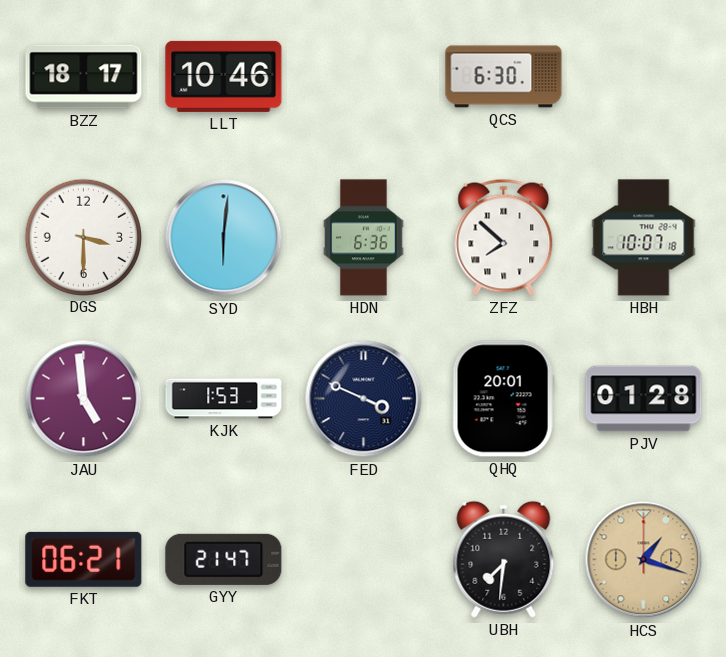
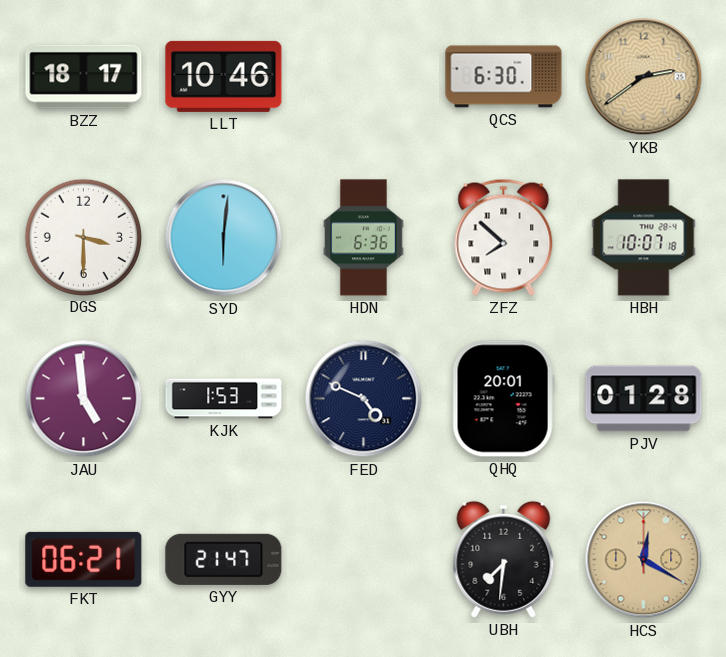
YKB: none -> 2:39 (644, 77)
FED: 3:49 -> 4:49 (364, 399)
HCS: 1:18 -> 12:20 (644, 560)
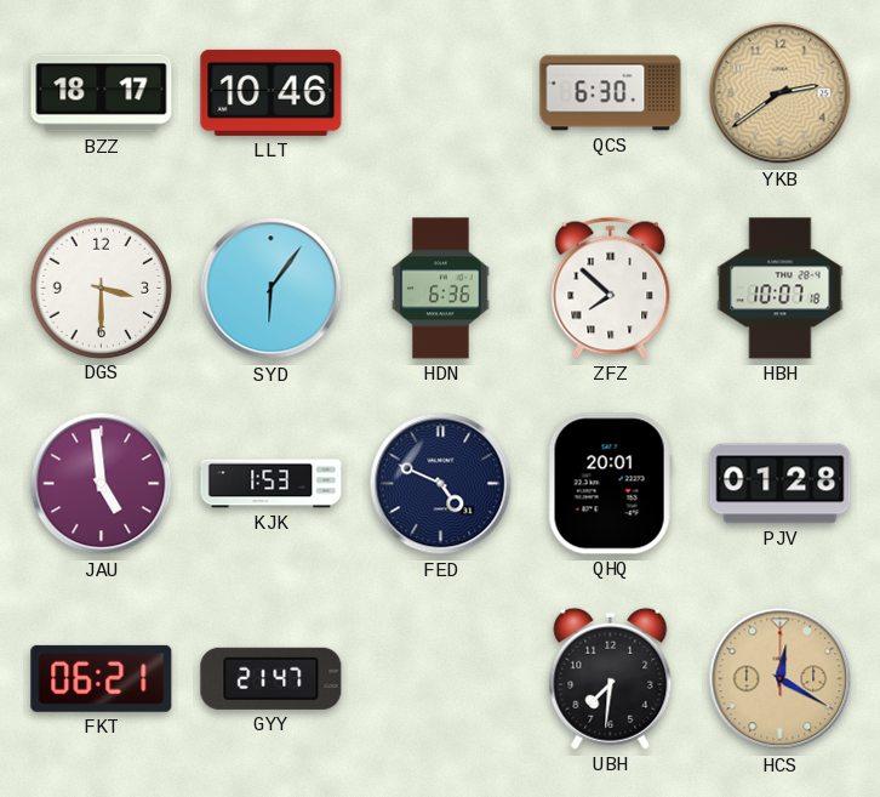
SYD: 6:01 -> 6:06 (272, 289)
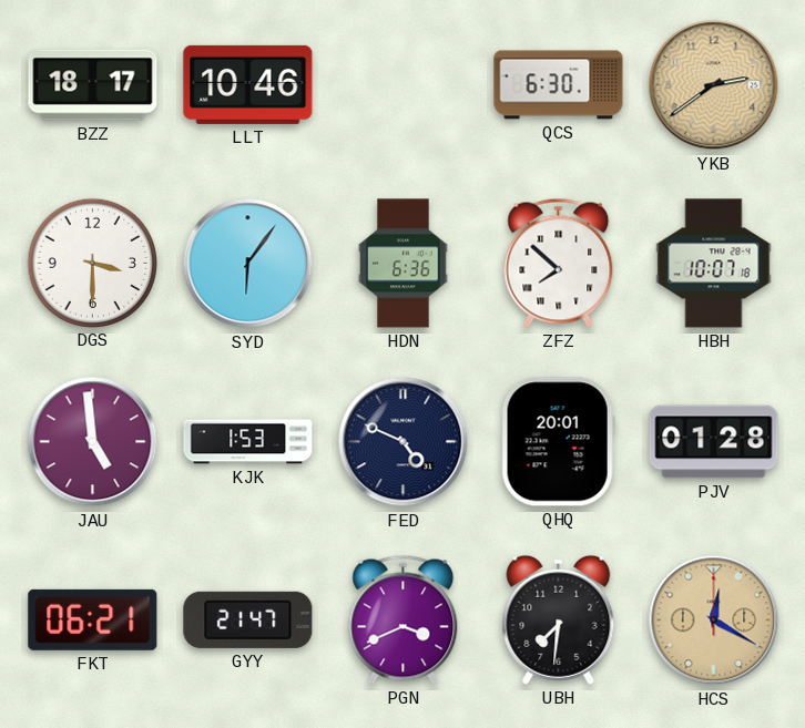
PGN: none -> 3:41 (404, 619)
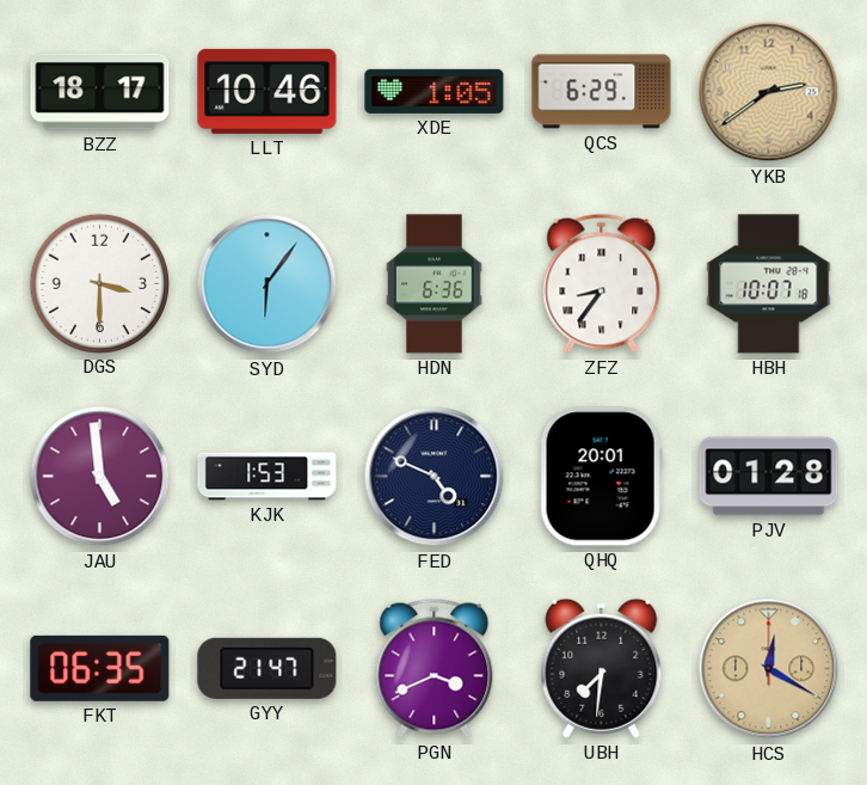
XDE: none -> 1:05 (435, 91)
QCS: 6:30 -> 6:29 (602, 92)
ZFZ: 7:52 -> 8:36 (602, 283)
FKT: 06:21 -> 06:35 (100, 668)
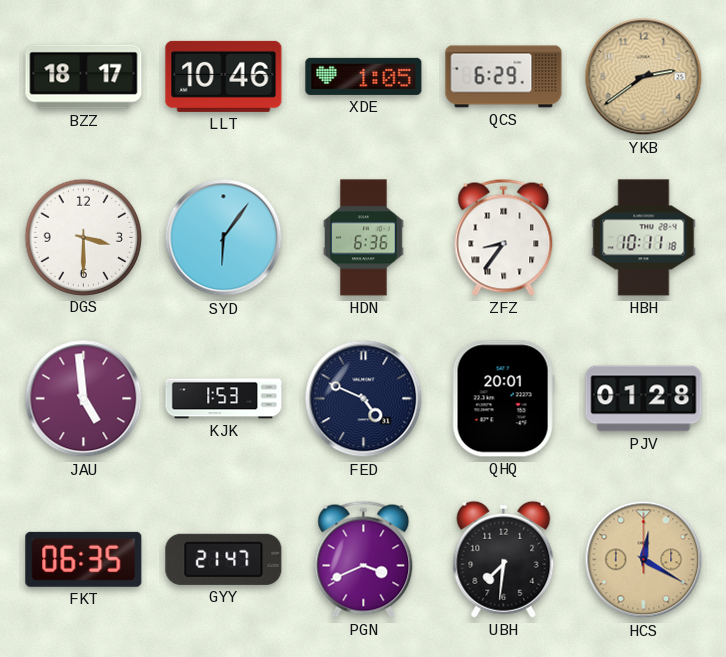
HBH: 10:07 -> 10:11 (644, 238)
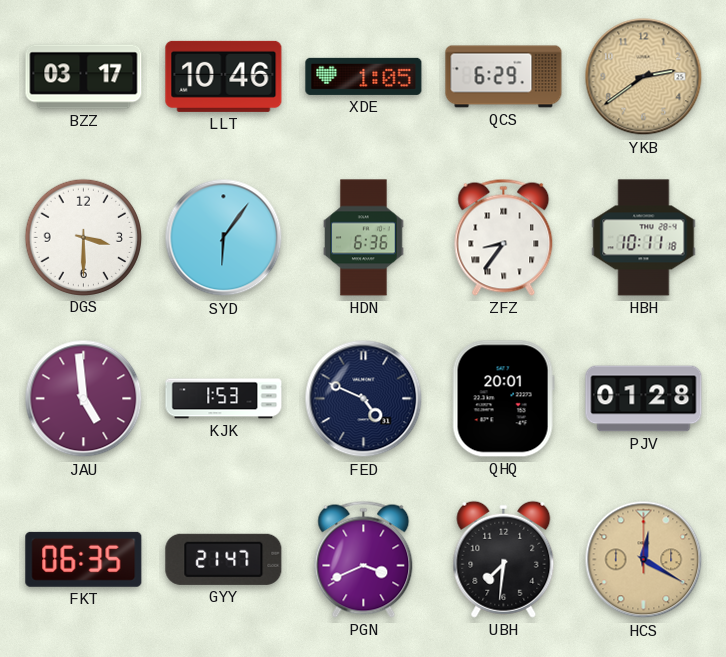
BZZ: 18:17 -> 03:17 (84, 77)
